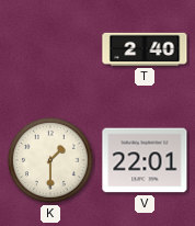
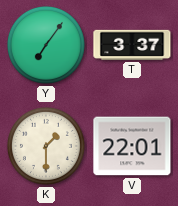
Y: none -> 7:06 (46, 45)
T: 2:40 -> 3:37 (132, 45)
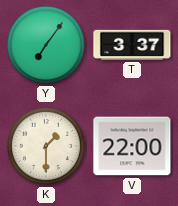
V: 22:01 -> 22:00 (132, 146)
